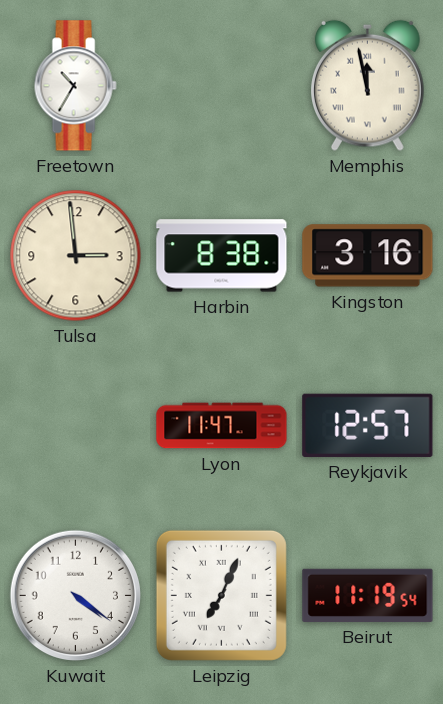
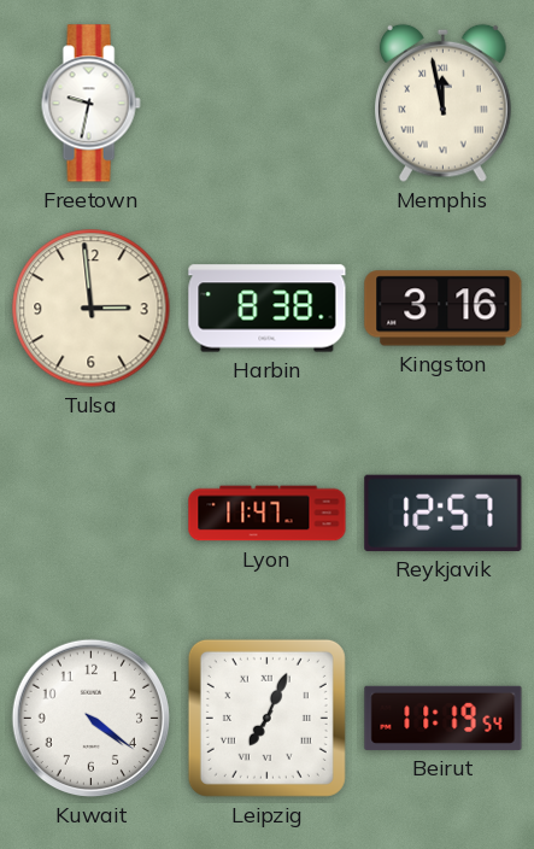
Freetown: 10:35 -> 9:32 (90, 104)
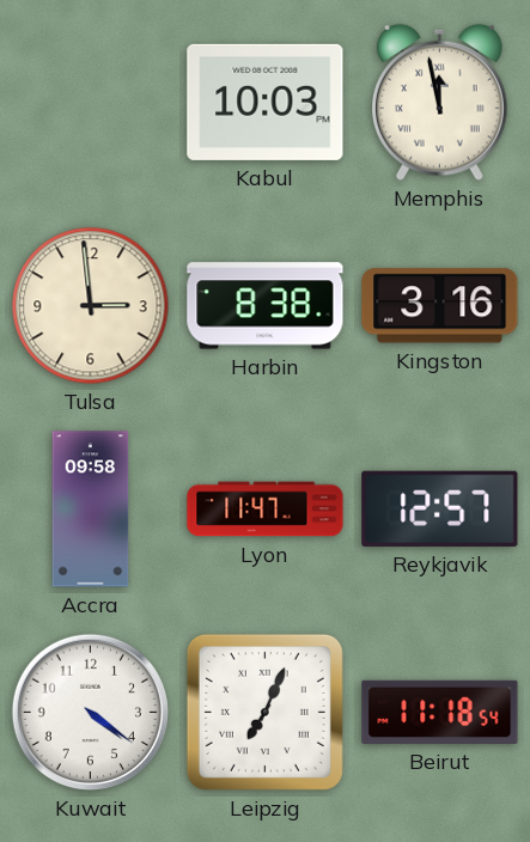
Freetown: 9:32 -> none (90, 104)
Kabul: none -> 10:03 (266, 102)
Accra: none -> 09:58 (91, 510)
Beirut: 11:19 -> 11:18 (440, 712)
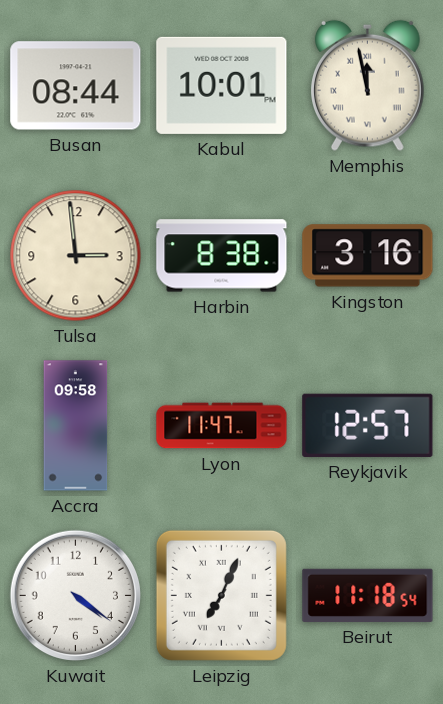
Busan: none -> 08:44 (76, 86)
Kabul: 10:03 -> 10:01 (222, 85)
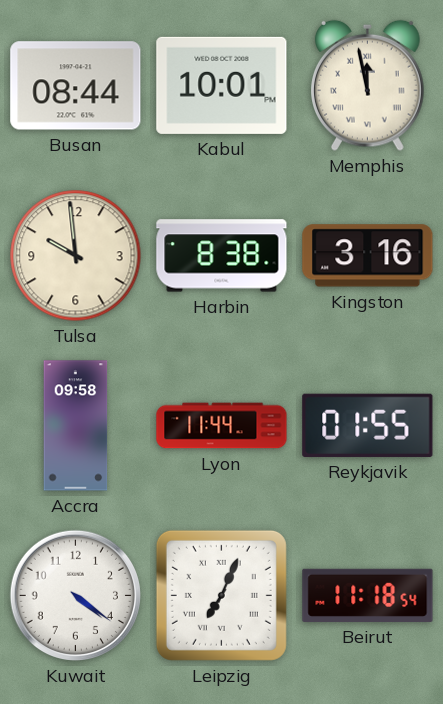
Tulsa: 2:59 -> 9:59 (76, 256)
Lyon: 11:47 -> 11:44 (222, 426)
Reykjavik: 12:57 -> 01:55 (368, 425)
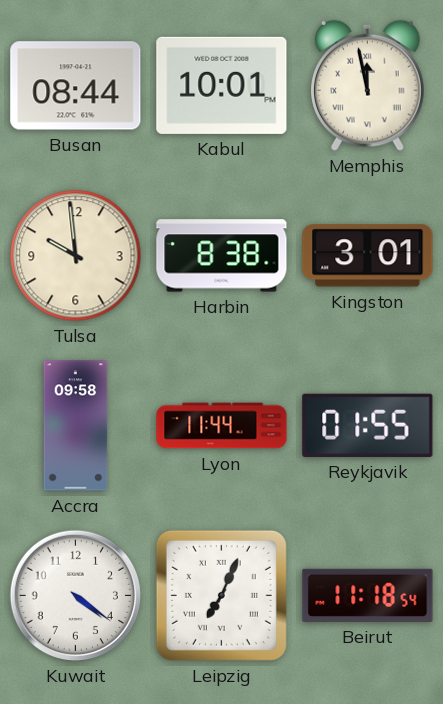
Kingston: 3:16 -> 3:01 (368, 256)
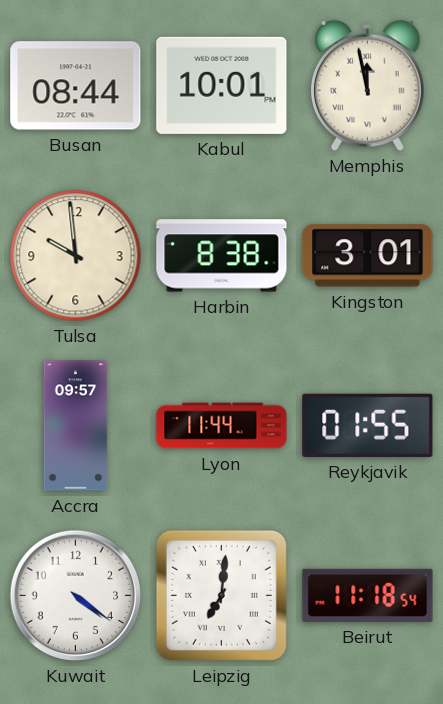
Accra: 09:58 -> 09:57 (76, 426)
Leipzig: 7:04 -> 7:01 (221, 595)
